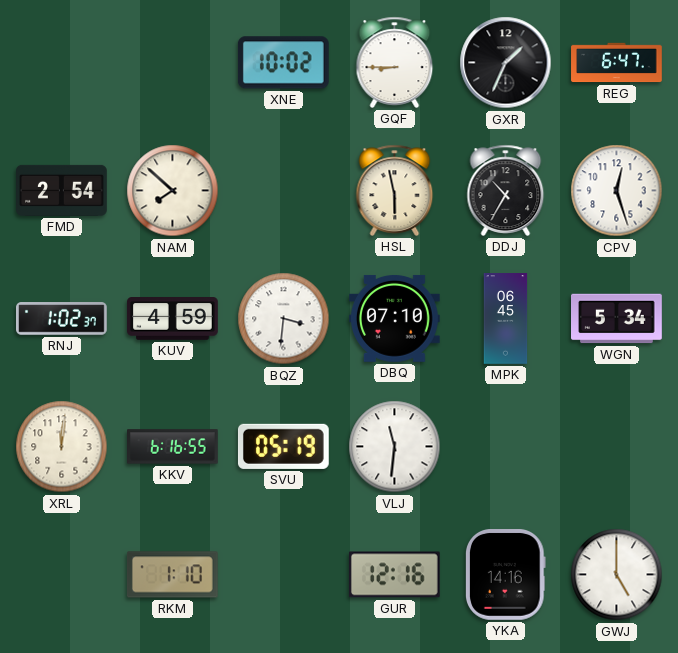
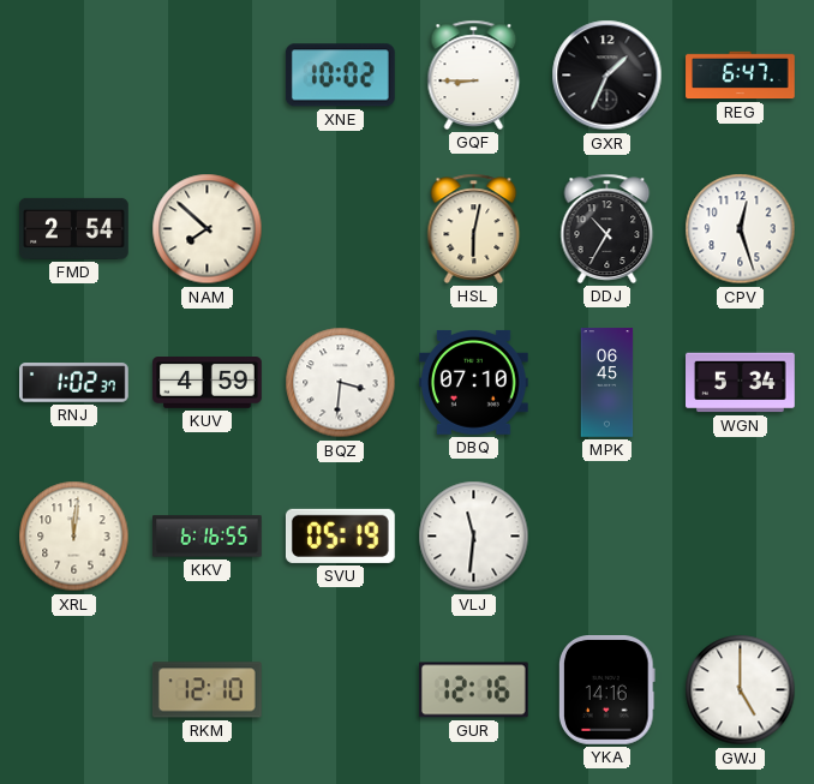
HSL: 5:58 -> 6:02 (474, 228)
RKM: 1:10 -> 12:10 (207, 690)
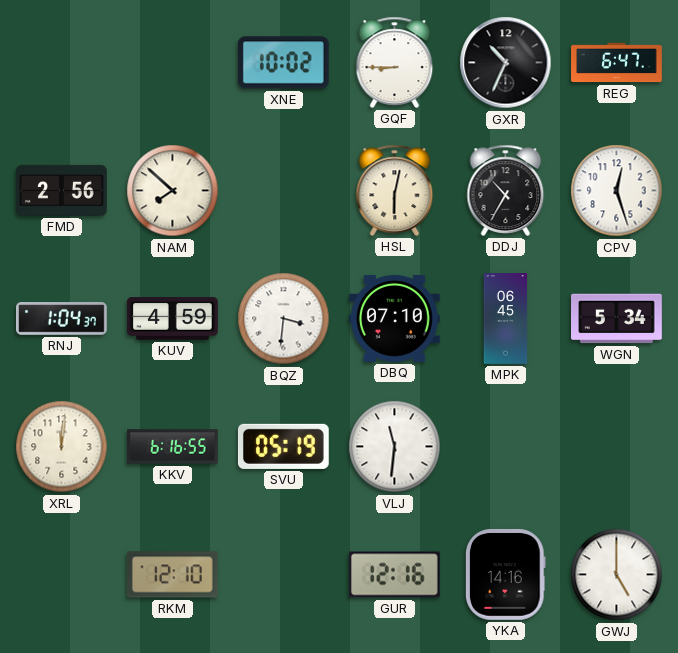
GXR: 1:34 -> 10:34 (506, 63)
FMD: 2:54 -> 2:56 (62, 190)
RNJ: 1:02 -> 1:04 (62, 319)
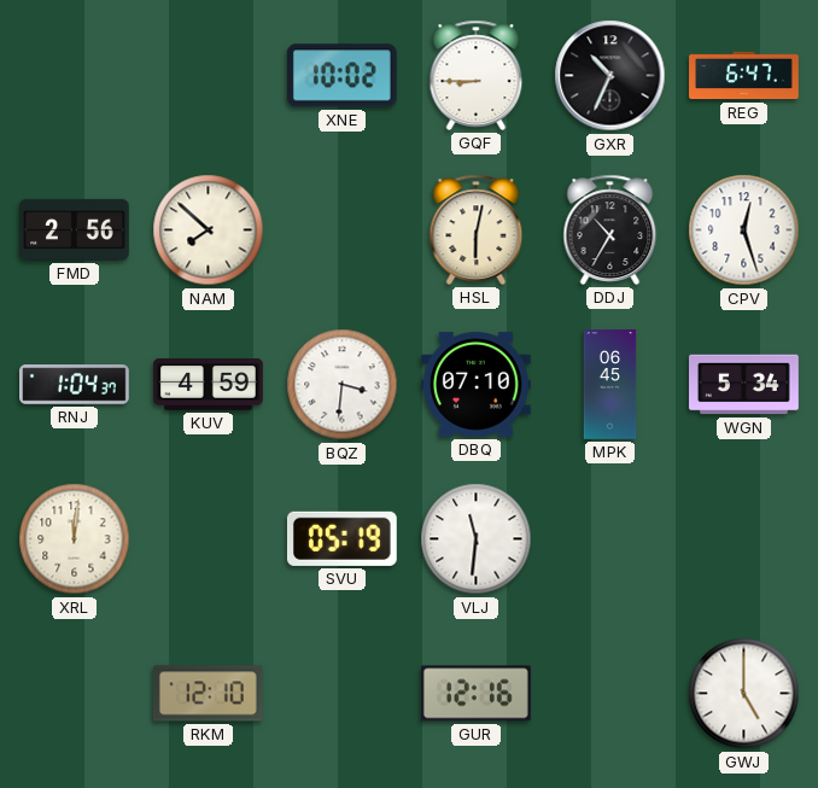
KKV: 6:16 -> none (173, 447)
YKA: 14:16 -> none (506, 575)
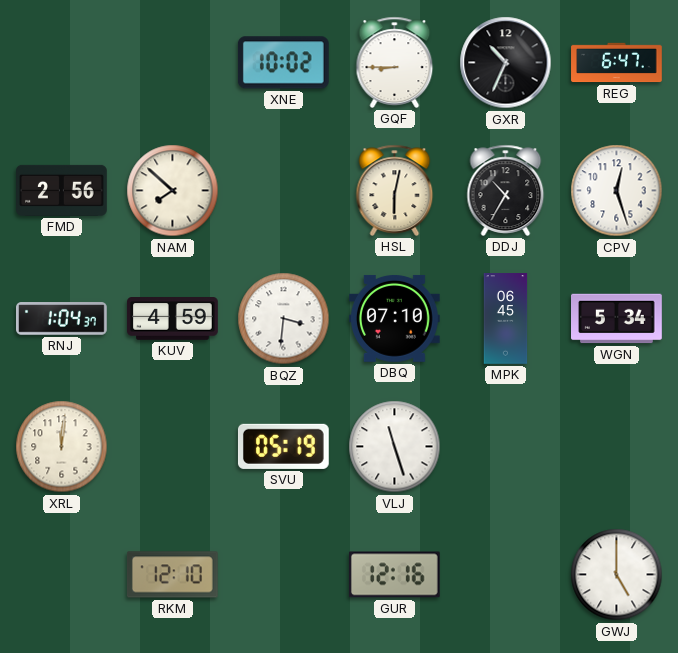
VLJ: 11:31 -> 11:27 (395, 447)
